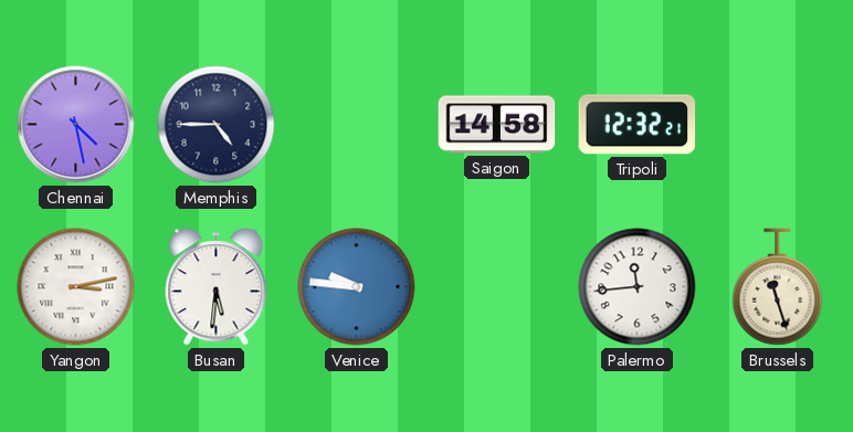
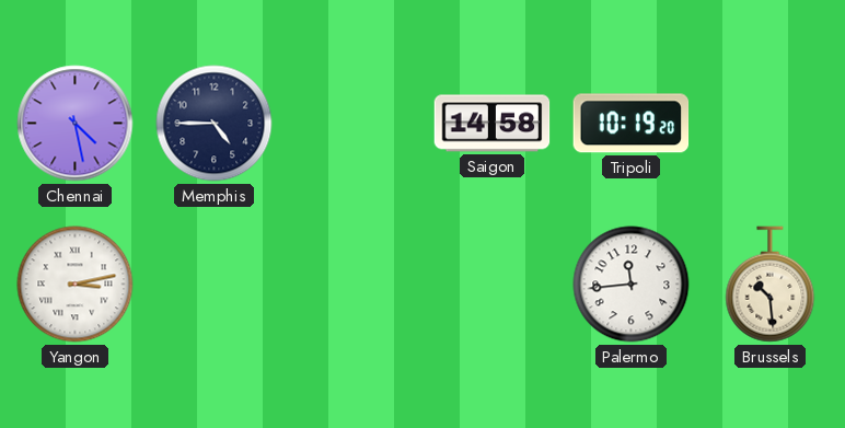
Tripoli: 12:32 -> 10:19 (632, 124)
Busan: 5:31 -> none (217, 287)
Venice: 9:46 -> none (357, 287)
Brussels: 11:27 -> 10:29 (771, 285)
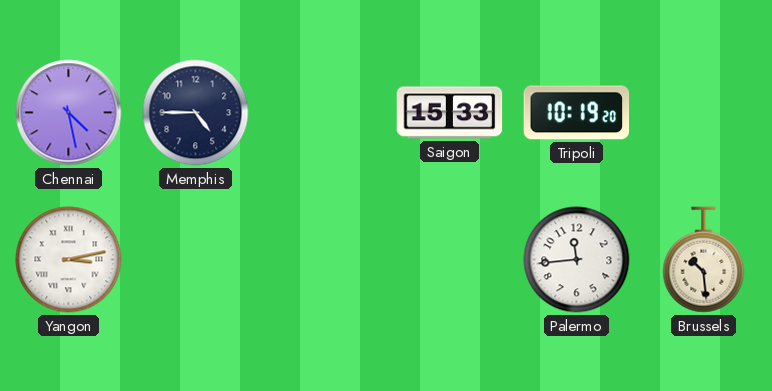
Saigon: 14:58 -> 15:33 (450, 113)
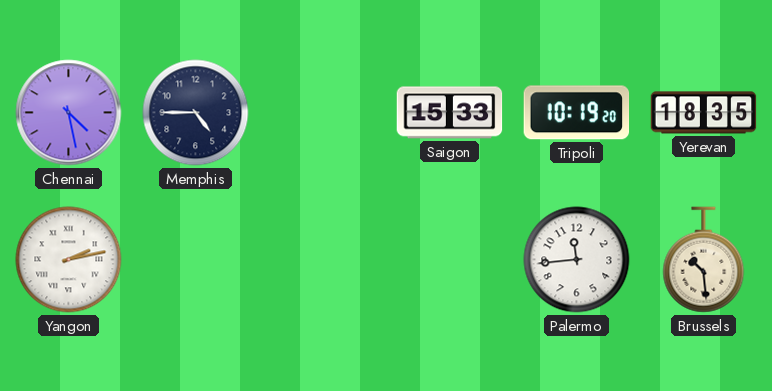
Yerevan: none -> 18:35 (704, 113)
Yangon: 3:13 -> 2:13 (69, 260)
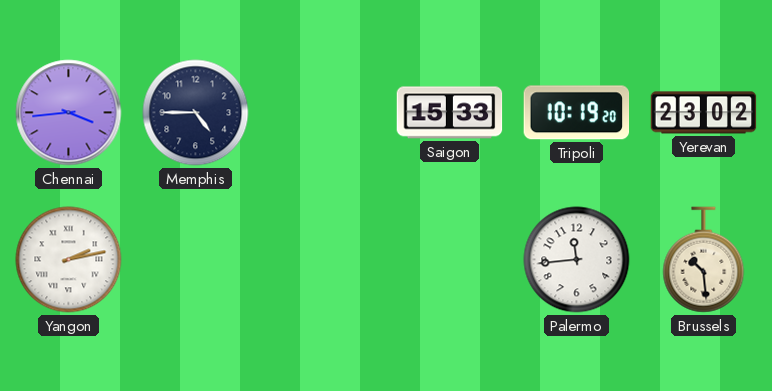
Chennai: 4:28 -> 3:44 (69, 113)
Yerevan: 18:35 -> 23:02 (704, 113)
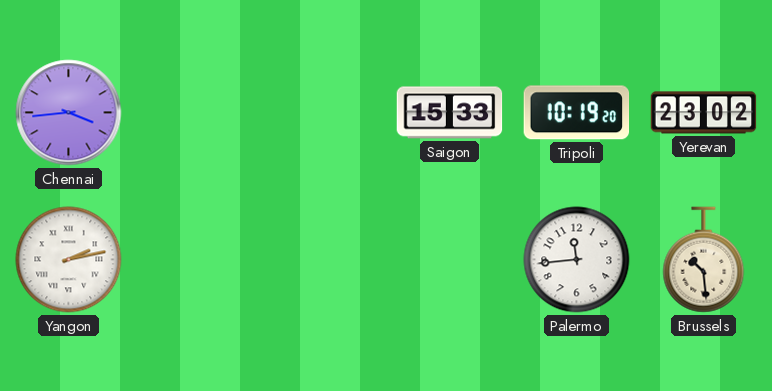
Memphis: 4:45 -> none (196, 113)
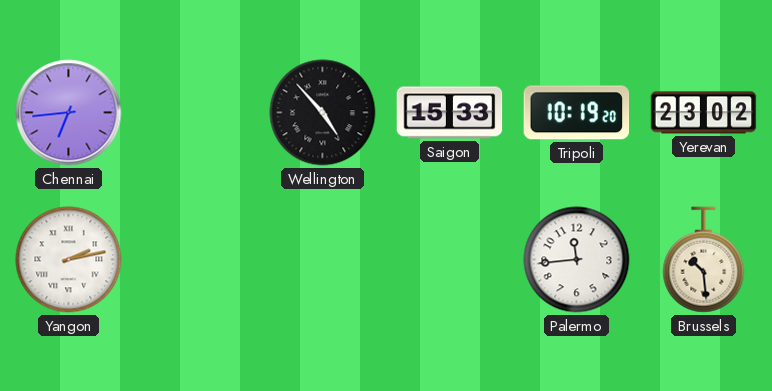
Chennai: 3:44 -> 6:44 (69, 113)
Wellington: none -> 4:53 (323, 113)
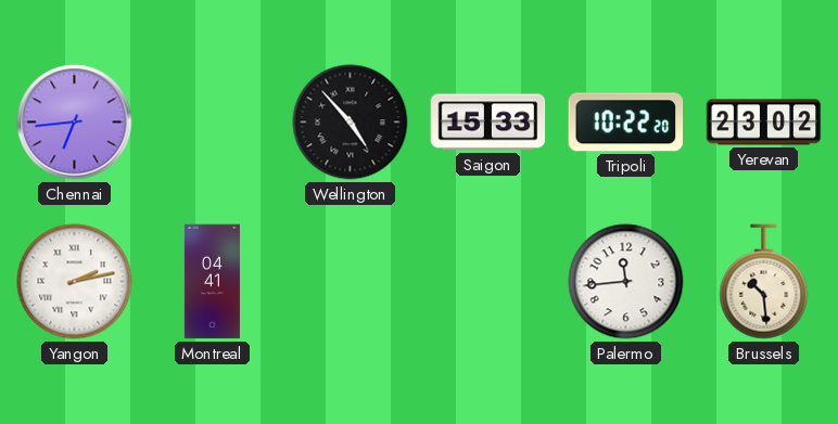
Tripoli: 10:19 -> 10:22 (626, 123)
Montreal: none -> 04:41 (212, 282)
